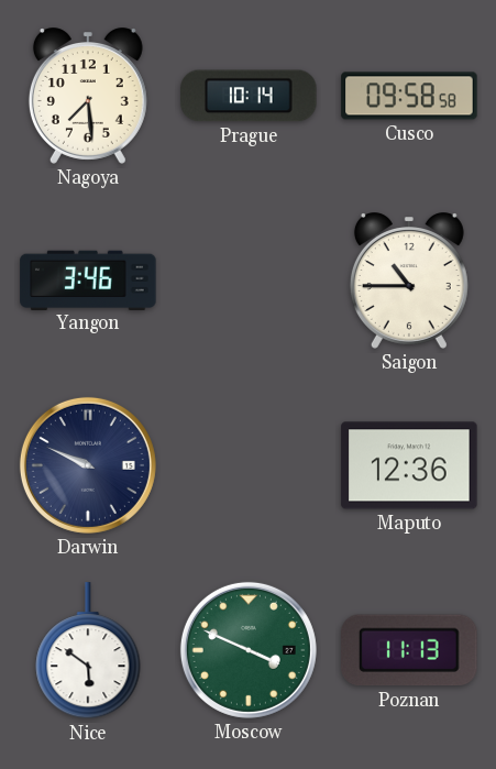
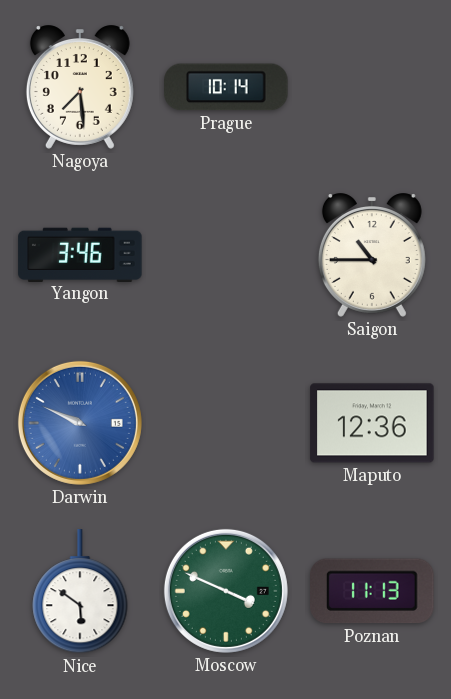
Cusco: 09:58 -> none (409, 96)
Darwin dial: navy -> blue (80, 423)
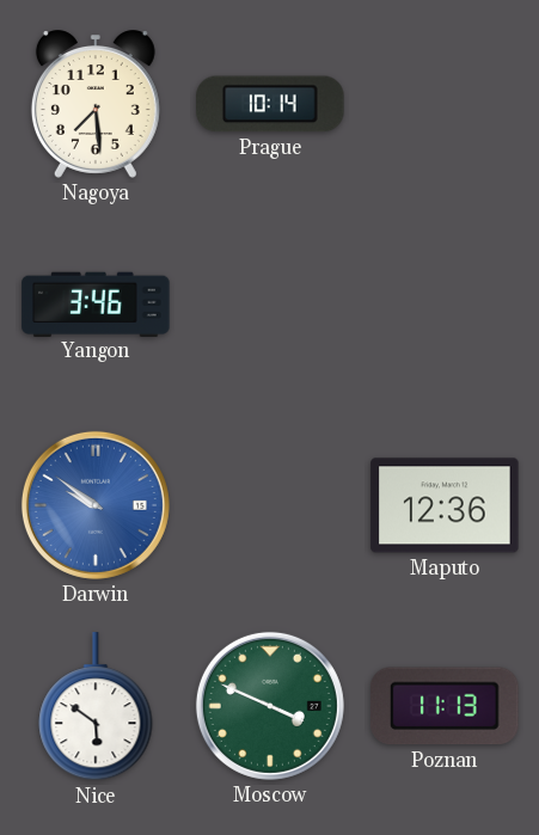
Saigon: 10:45 -> none (372, 255)
Darwin: 9:49 -> 9:51 (96, 505)
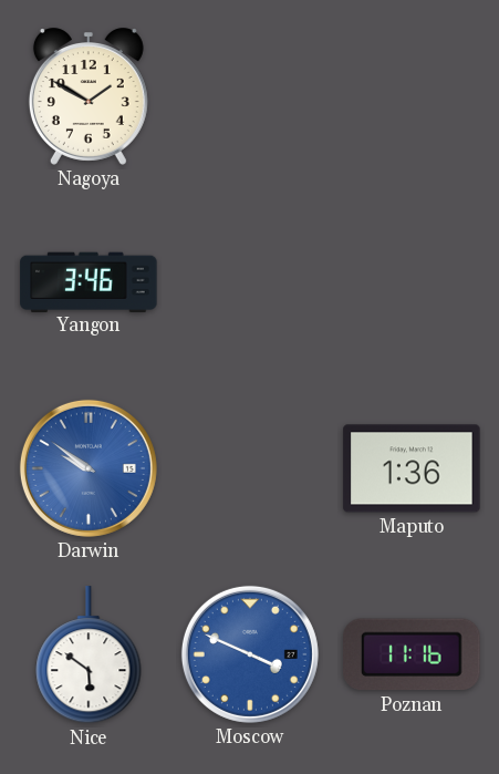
Nagoya: 7:29 -> 1:50 (89, 96)
Prague: 10:14 -> none (270, 104)
Maputo: 12:36 -> 1:36 (412, 468)
Moscow dial: green -> blue (250, 654)
Poznan: 11:13 -> 11:16 (412, 654)
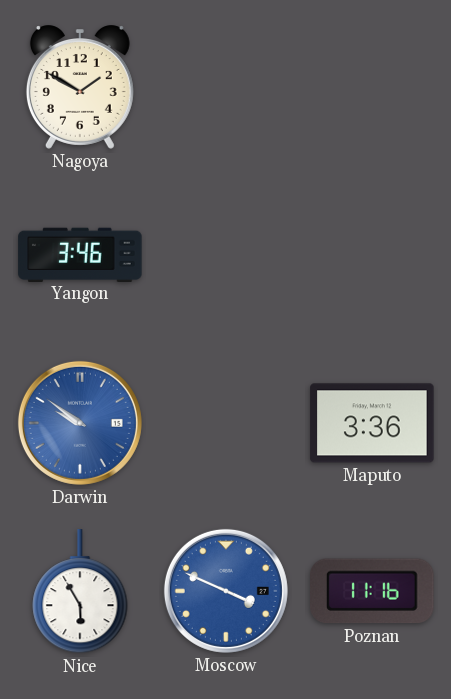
Maputo: 1:36 -> 3:36 (372, 423)
Nice: 5:51 -> 5:55 (80, 592)
